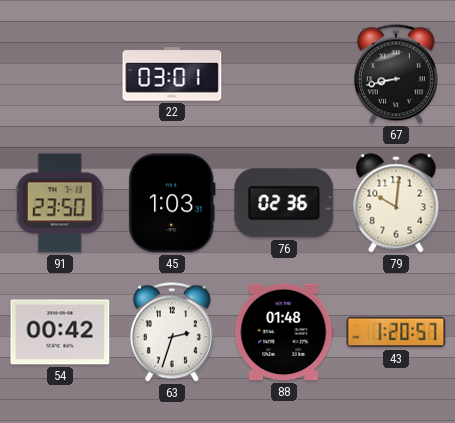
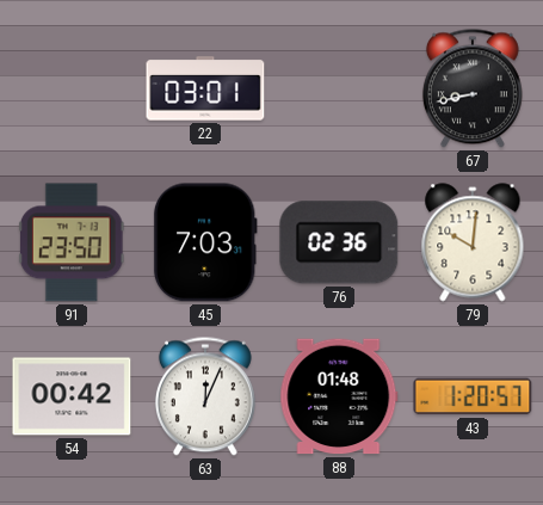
45: 1:03 -> 7:03 (205, 242)
63: 2:33 -> 12:04 (205, 396)
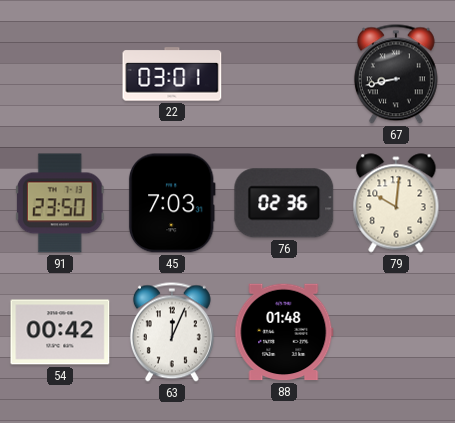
43: 1:20 -> none (473, 396)
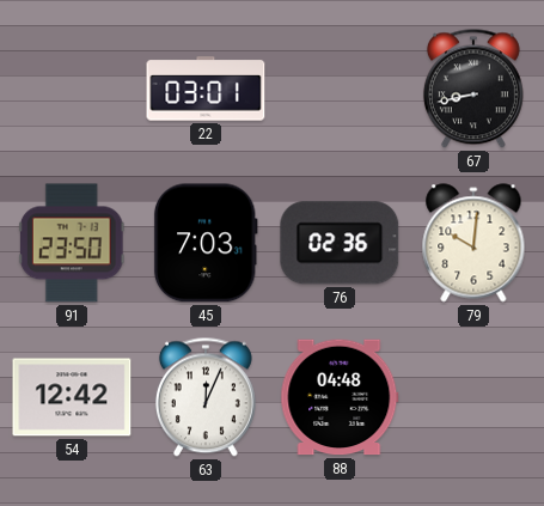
54: 00:42 -> 12:42 (72, 397)
88: 01:48 -> 04:48 (340, 397)
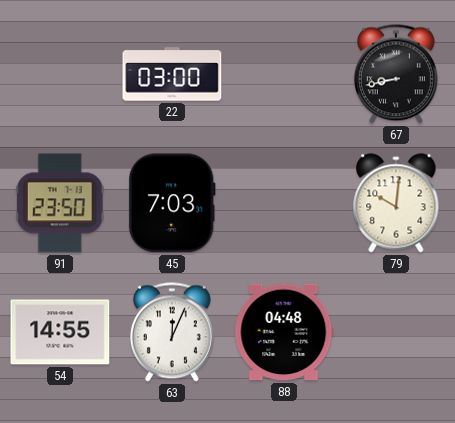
22: 03:01 -> 03:00 (172, 74)
76: 02:36 -> none (340, 243)
54: 12:42 -> 14:55 (60, 332)
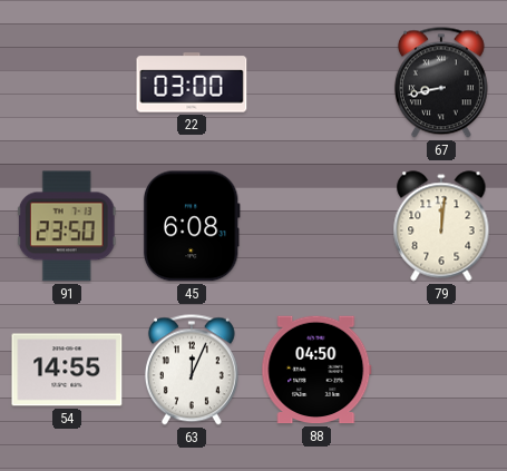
45: 7:03 -> 6:08 (192, 226)
79: 10:01 -> 12:01 (441, 226)
88: 04:48 -> 04:50 (316, 370)
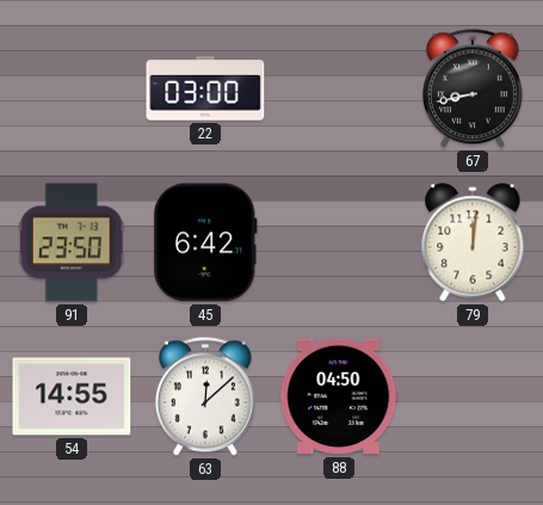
45: 6:08 -> 6:42 (205, 242)
63: 12:04 -> 12:08 (205, 396)
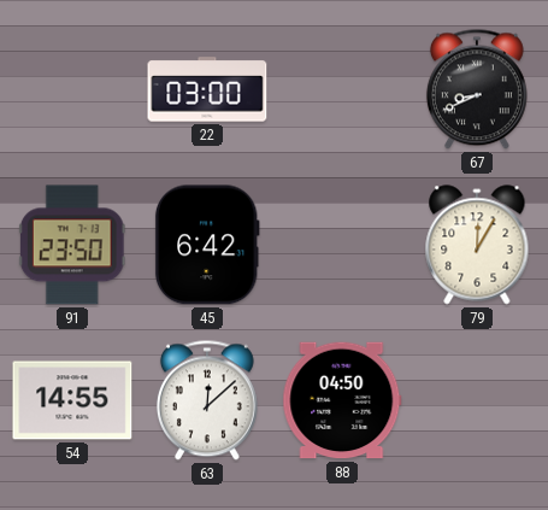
67: 8:43 -> 8:41 (477, 89)
79: 12:01 -> 12:05 (477, 245)
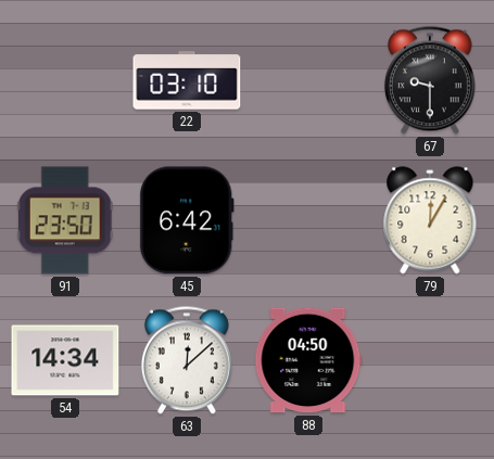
22: 03:00 -> 03:10 (187, 80)
67: 8:41 -> 9:30 (430, 80)
54: 14:55 -> 14:34 (65, 360)
